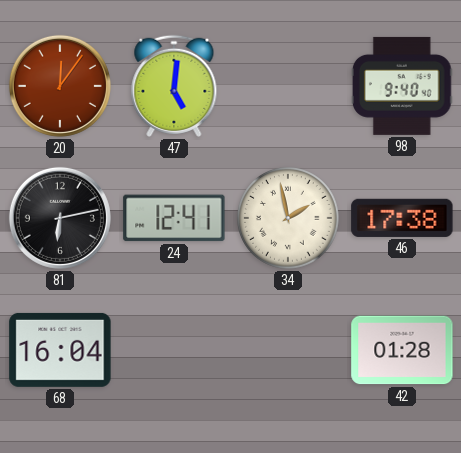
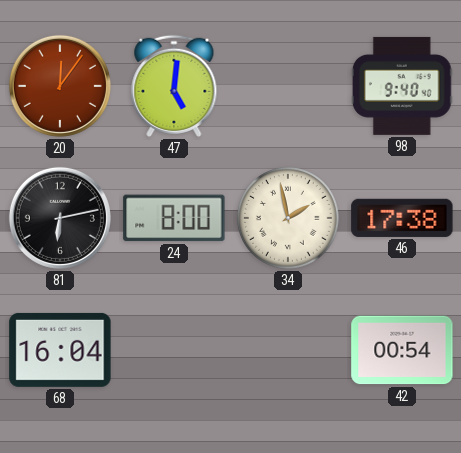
24: 12:41 -> 8:00 (174, 218)
42: 01:28 -> 00:54 (402, 350)
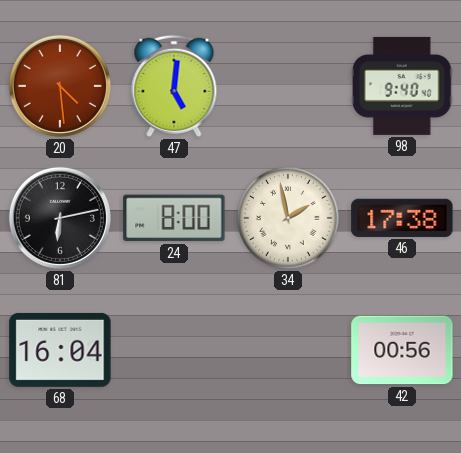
20: 12:06 -> 4:29 (60, 86)
42: 00:54 -> 00:56 (402, 350)
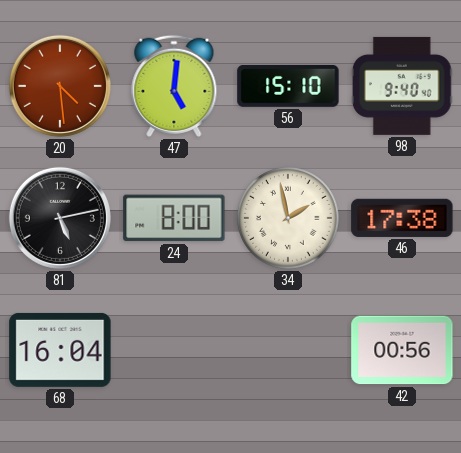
56: none -> 15:10 (288, 87)
81: 6:13 -> 5:13 (60, 218)
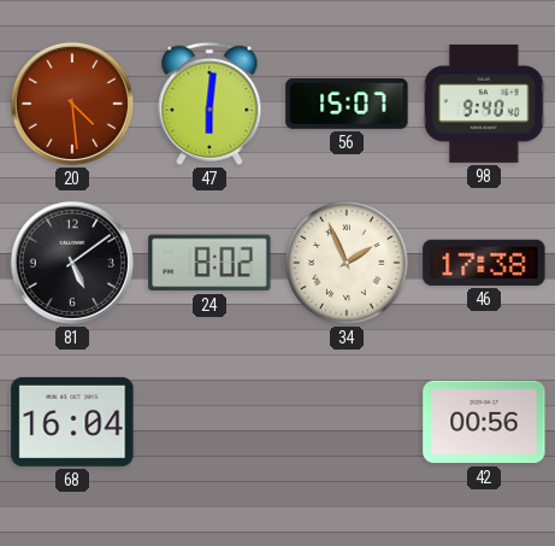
47: 5:01 -> 6:01 (209, 104)
56: 15:10 -> 15:07 (347, 105)
81: 5:13 -> 5:09 (72, 263)
24: 8:00 -> 8:02 (209, 263)
34: 1:58 -> 1:56 (347, 263)
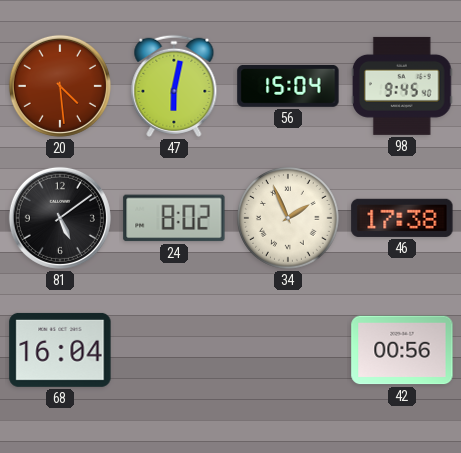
47: 6:01 -> 6:02 (174, 86)
56: 15:07 -> 15:04 (288, 87)
98: 9:40 -> 9:45 (402, 86)
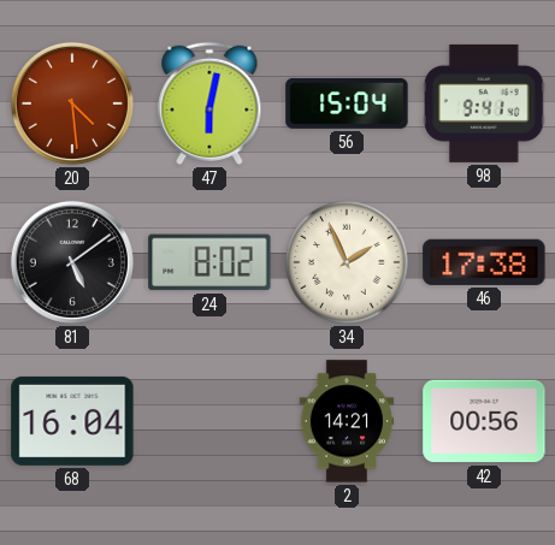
98: 9:45 -> 9:41 (484, 103)
2: none -> 14:21 (347, 421)
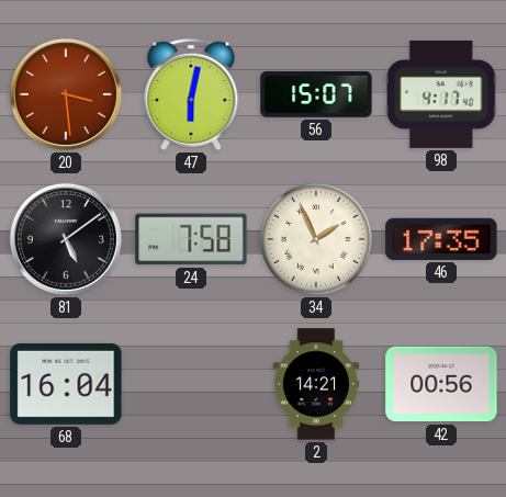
20: 4:29 -> 3:29 (66, 94)
56: 15:04 -> 15:07 (316, 95)
98: 9:41 -> 4:17 (441, 94)
24: 8:02 -> 7:58 (191, 239)
46: 17:38 -> 17:35 (441, 239)
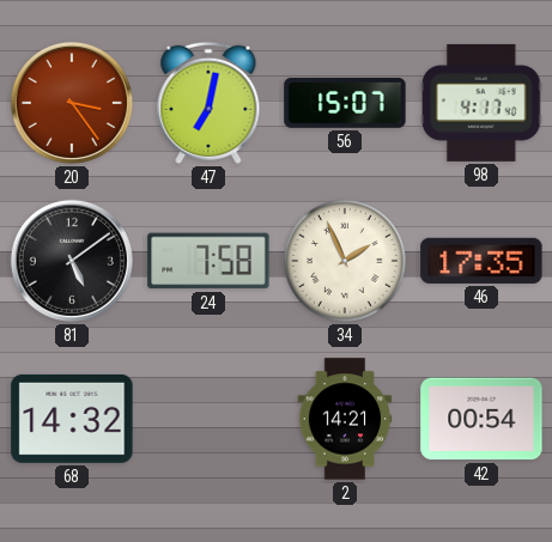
20: 3:29 -> 3:24 (72, 103)
47: 6:02 -> 7:02 (208, 103)
68: 16:04 -> 14:32 (72, 419)
42: 00:56 -> 00:54 (481, 419)
